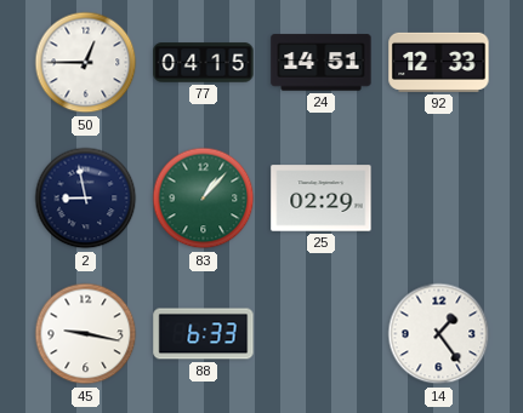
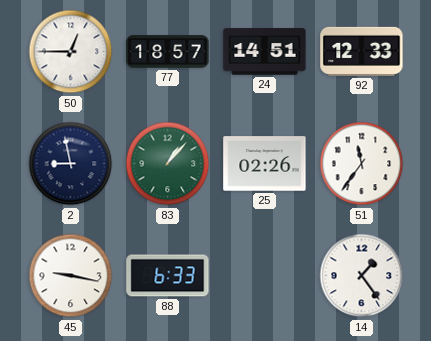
77: 04:15 -> 18:57 (168, 52)
25: 02:29 -> 02:26 (265, 164)
51: none -> 11:36 (362, 164)
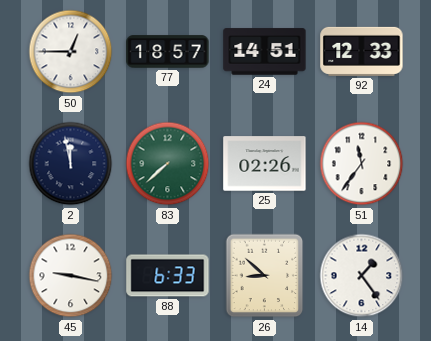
2: 8:58 -> 11:58 (71, 164)
83: 1:07 -> 7:38 (168, 164)
26: none -> 8:52 (265, 276)
